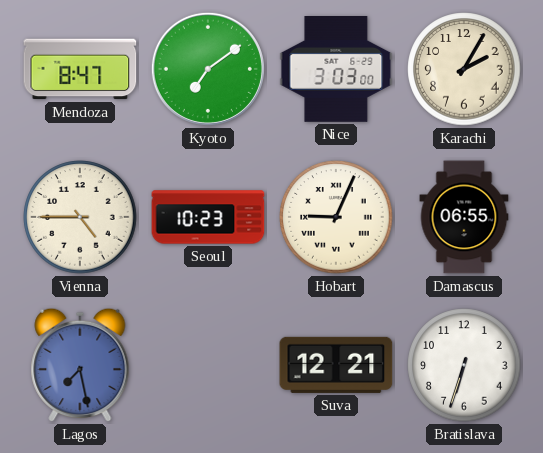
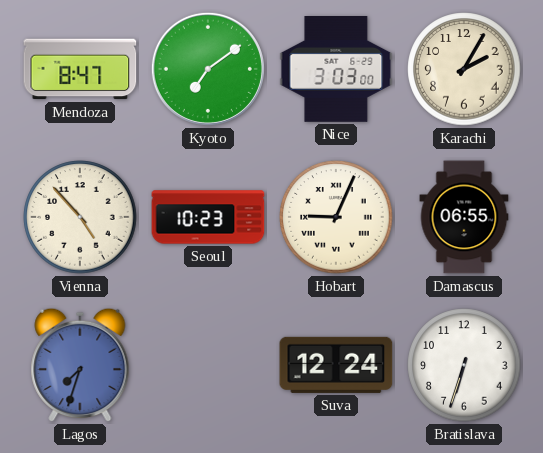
Vienna: 4:45 -> 4:53 (80, 217)
Lagos: 7:28 -> 7:33 (80, 365)
Suva: 12:21 -> 12:24 (336, 365)
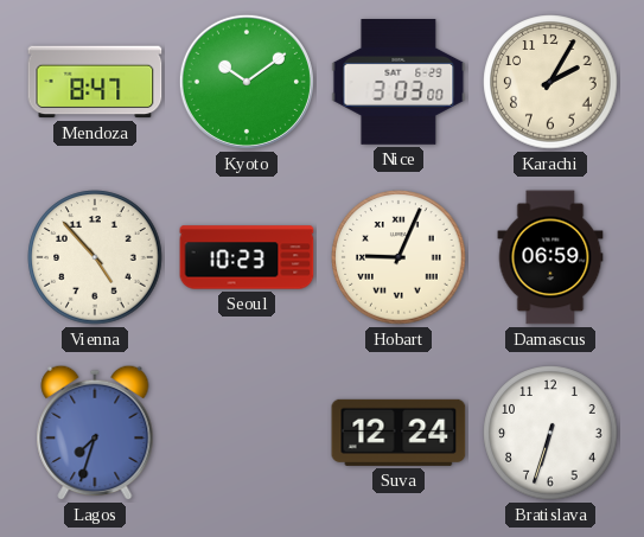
Kyoto: 7:09 -> 10:09 (247, 82)
Damascus: 06:55 -> 06:59 (550, 257)
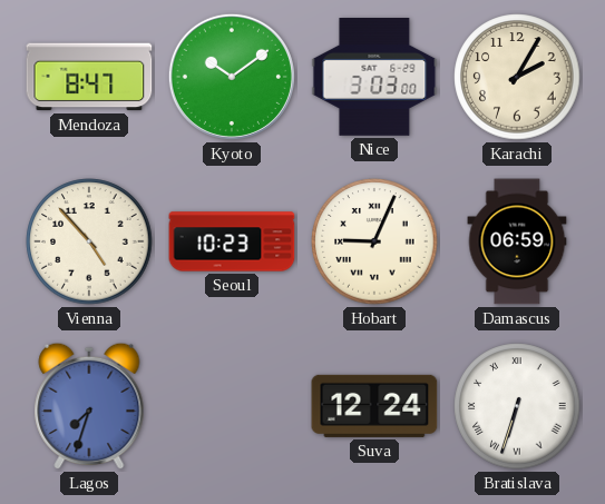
Bratislava numerals: Arabic -> Roman (517, 406)
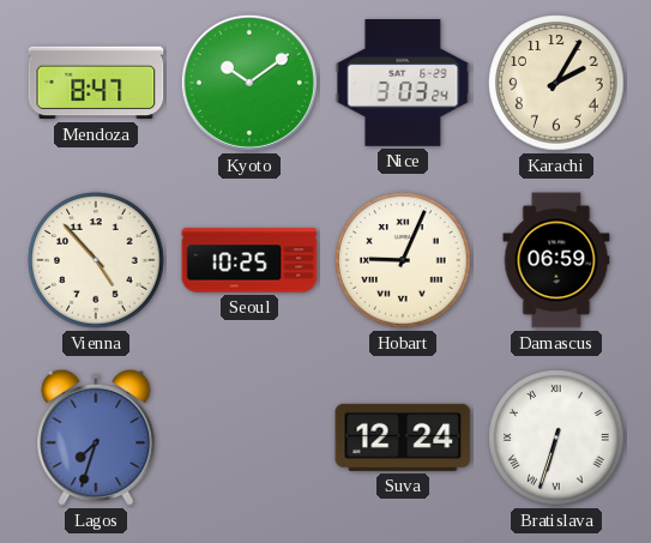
Nice: 3:03:00 -> 3:03:24 (403, 84)
Seoul: 10:23 -> 10:25 (249, 260)
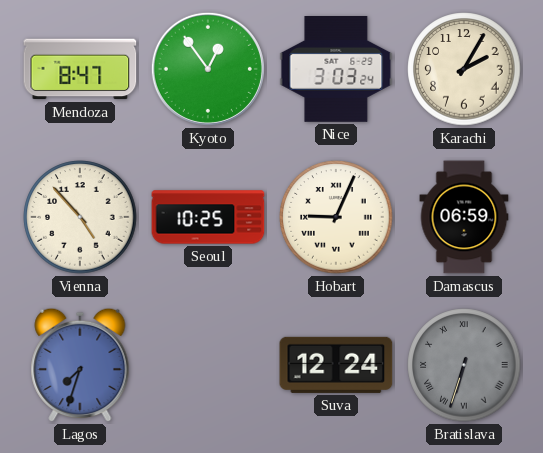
Kyoto: 10:09 -> 12:54 (208, 69)
Bratislava dial: white -> grey (464, 365)
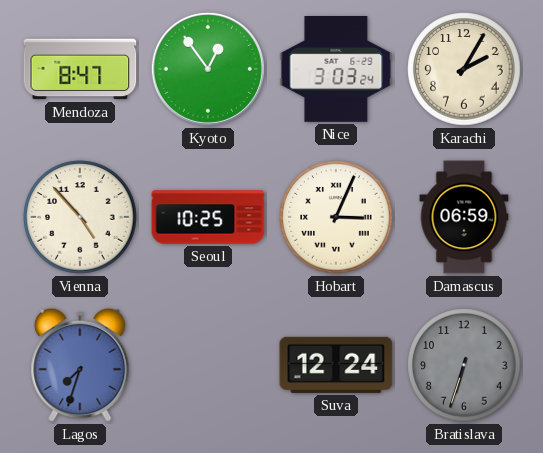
Hobart: 9:04 -> 3:04 (336, 217)
Bratislava numerals: Roman -> Arabic (464, 365)
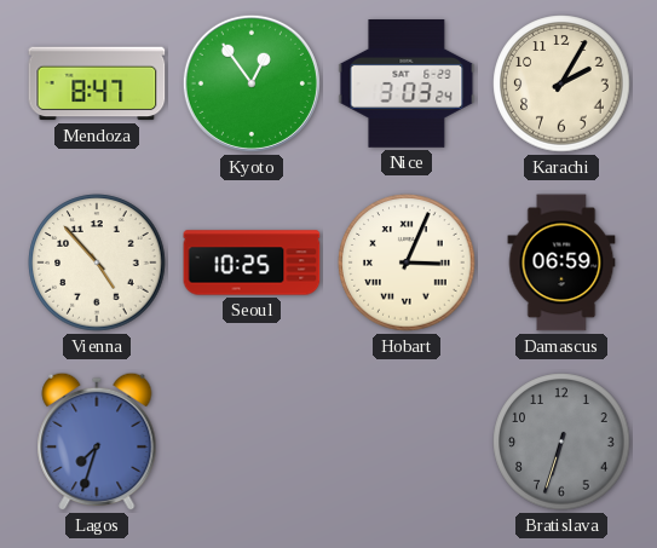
Suva: 12:24 -> none (336, 365)
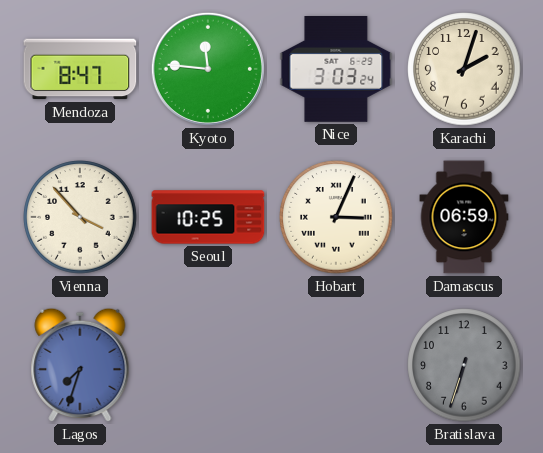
Kyoto: 12:54 -> 11:46 (208, 69)
Karachi: 2:05 -> 2:03 (464, 69)
Vienna: 4:53 -> 3:53 (80, 217)
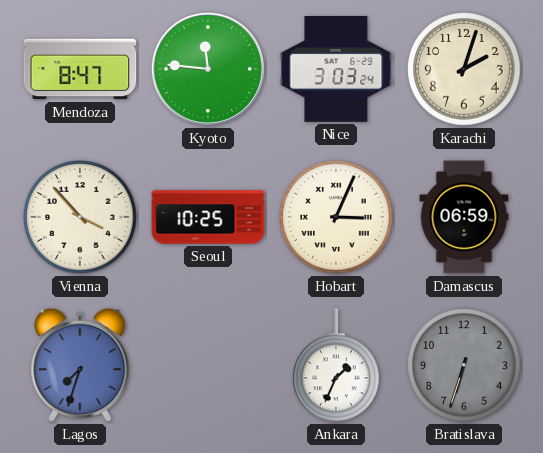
Ankara: none -> 1:34 (336, 365)
